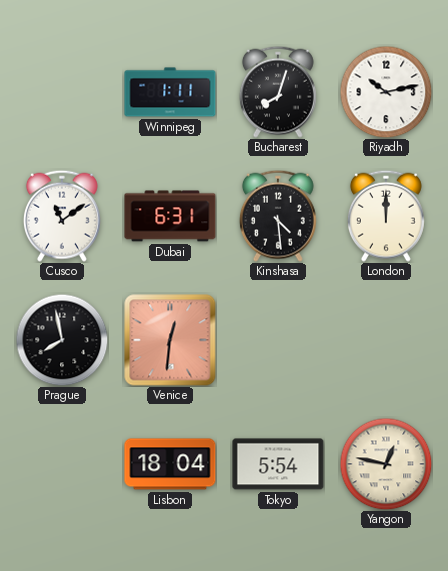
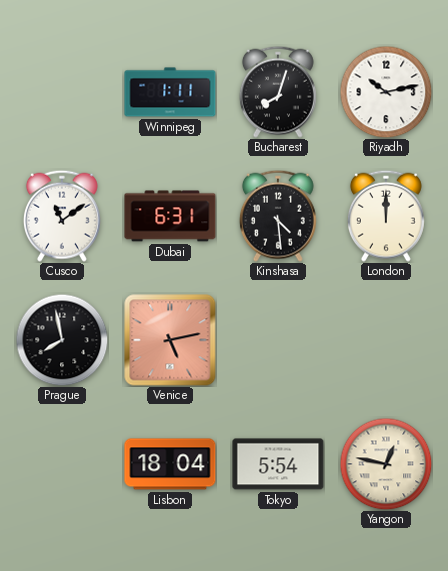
Venice: 12:31 -> 5:13 (170, 340)
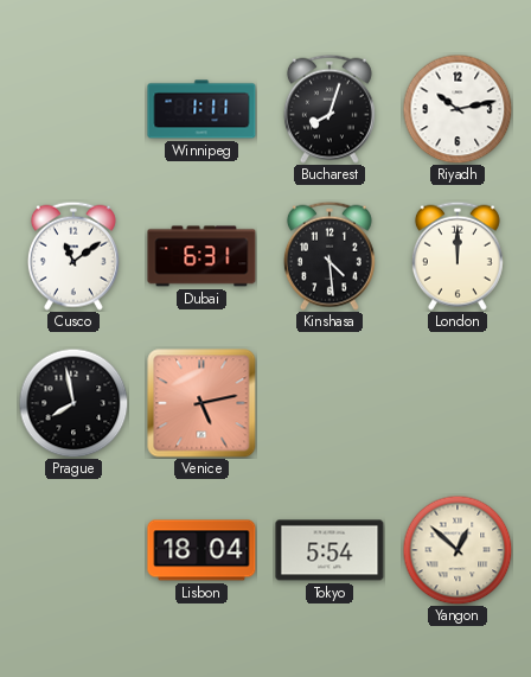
Yangon: 12:47 -> 12:52 (458, 550)
